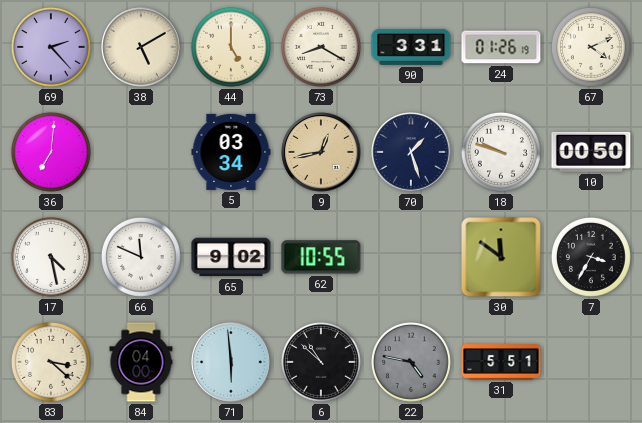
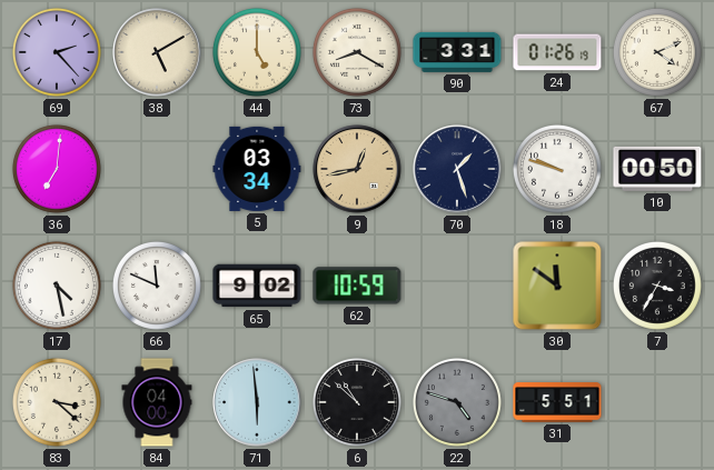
62: 10:55 -> 10:59 (357, 286)
22: 4:47 -> 4:48 (457, 402)
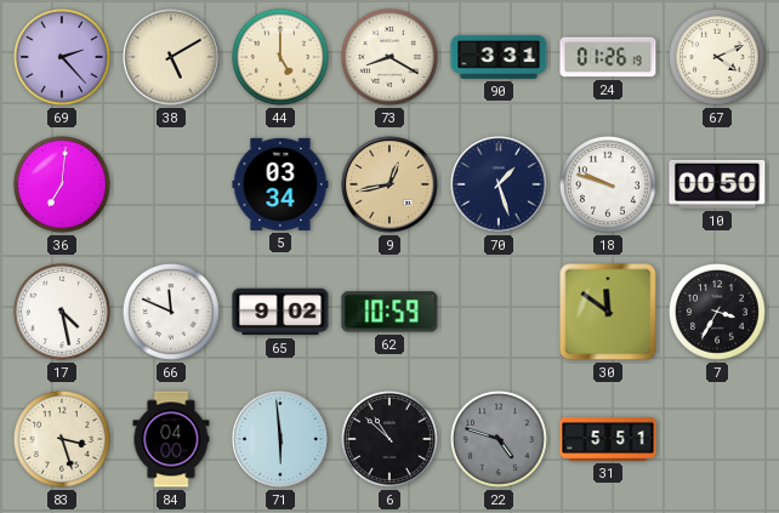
83: 3:22 -> 3:27 (62, 439)
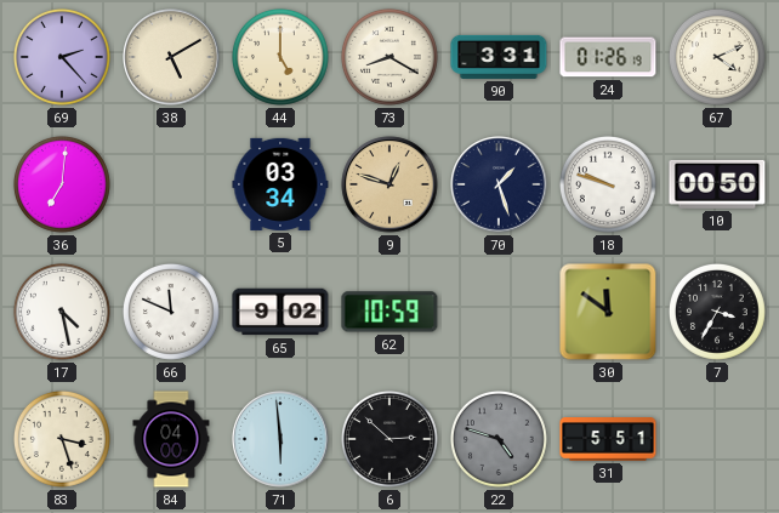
9: 12:43 -> 12:48 (389, 184)
6: 10:52 -> 2:52 (389, 439)
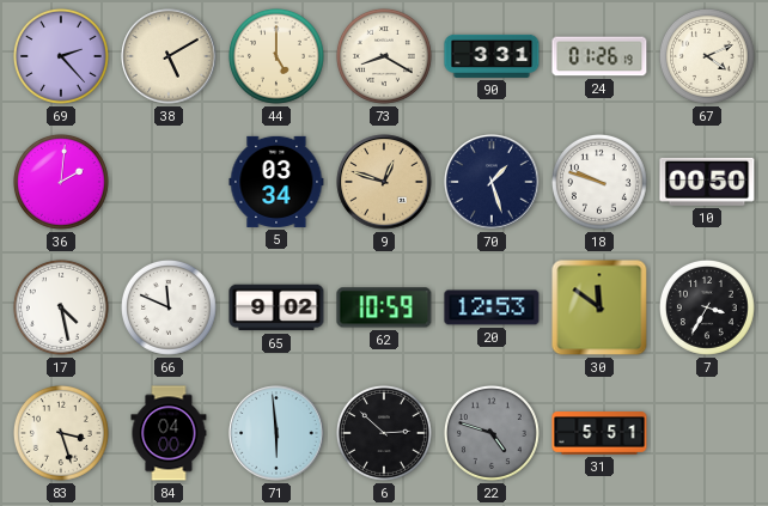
36: 7:01 -> 2:01 (61, 182)
20: none -> 12:53 (492, 307)
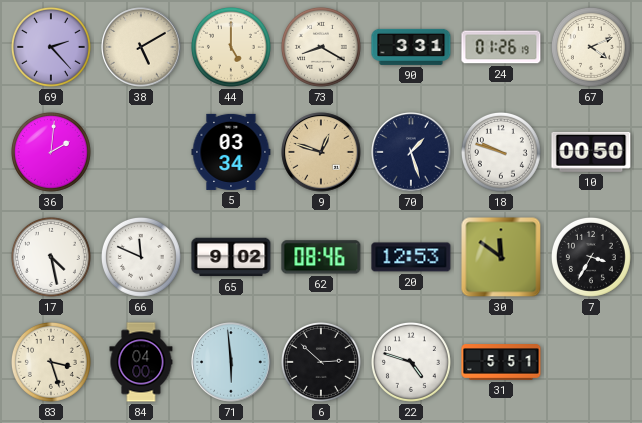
62: 10:59 -> 08:46 (321, 257)
22 dial: grey -> white (411, 362)
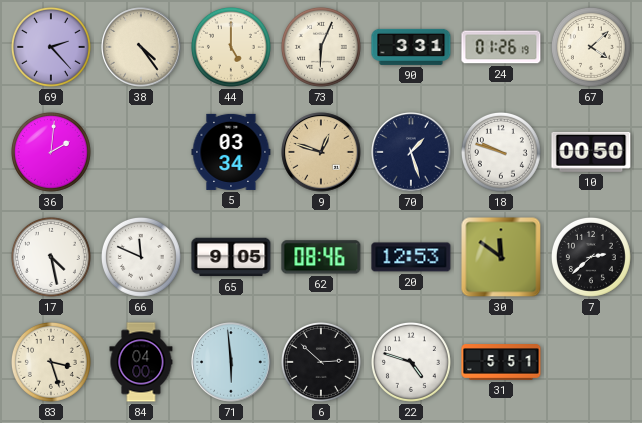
38: 5:10 -> 4:24 (141, 47)
73: 8:20 -> 6:04 (321, 47)
67: 4:11 -> 4:08 (591, 47)
65: 9:02 -> 9:05 (231, 257)
7: 3:35 -> 2:38 (591, 257)
